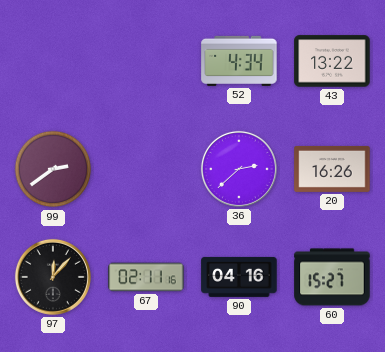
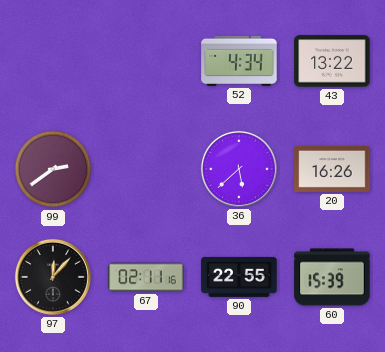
36: 2:38 -> 5:38 (239, 169)
90: 04:16 -> 22:55 (239, 277)
60: 15:27 -> 15:39 (332, 277)
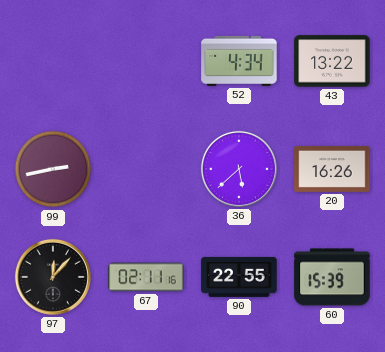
99: 2:39 -> 2:43 (53, 169)
